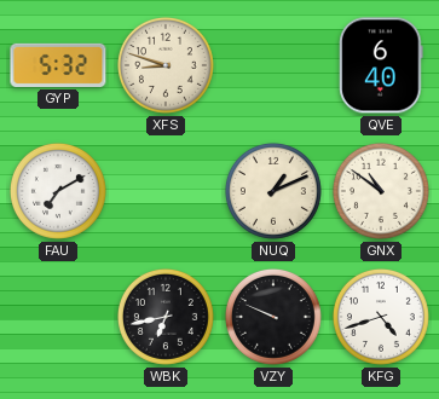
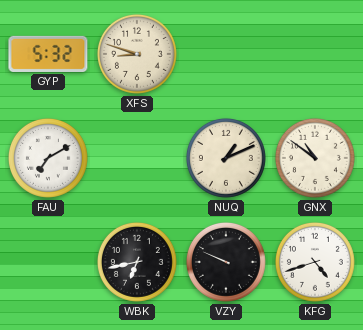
QVE: 6:40 -> none (381, 65)
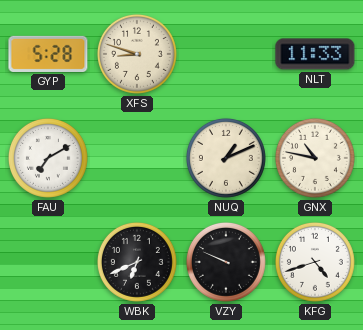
GYP: 5:32 -> 5:28 (48, 54)
NLT: none -> 11:33 (315, 54)
GNX: 10:51 -> 10:47 (315, 158)
WBK: 6:43 -> 6:41 (137, 262)
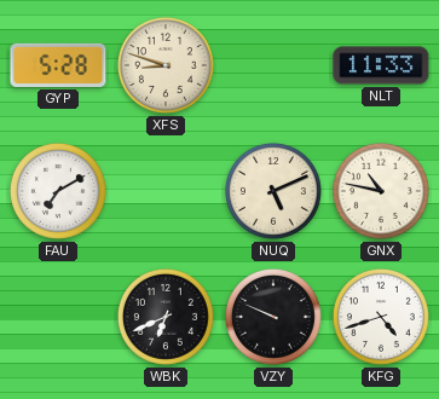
NUQ: 1:11 -> 5:11 (273, 191)
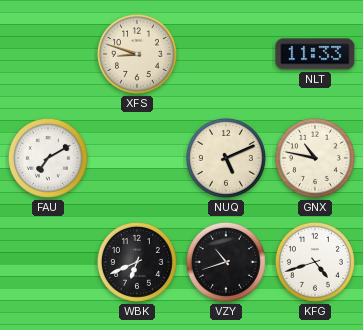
GYP: 5:28 -> none (58, 65)
VZY: 9:49 -> 10:42 (226, 262)
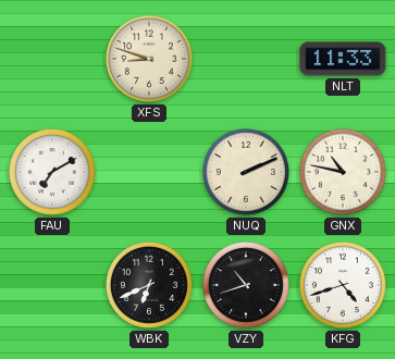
NUQ: 5:11 -> 2:11 (246, 172)
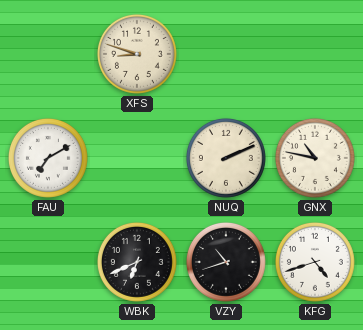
NLT: 11:33 -> none (343, 59)
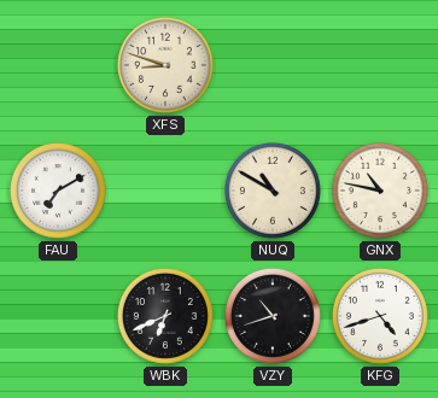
NUQ: 2:11 -> 10:50 (273, 191)
